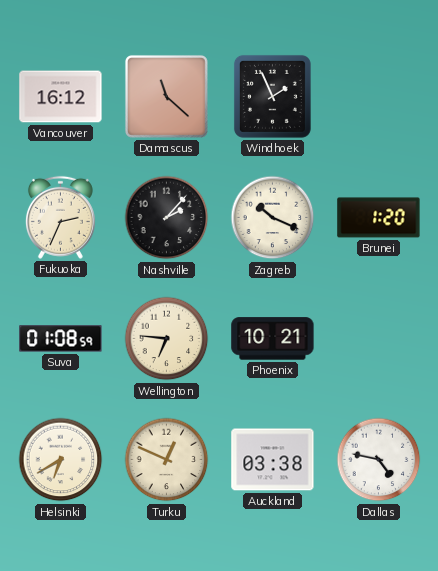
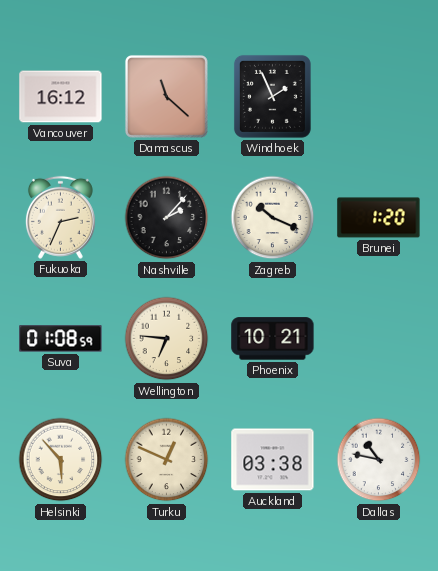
Helsinki: 6:40 -> 5:53 (61, 460)
Dallas: 4:47 -> 10:47 (379, 460)
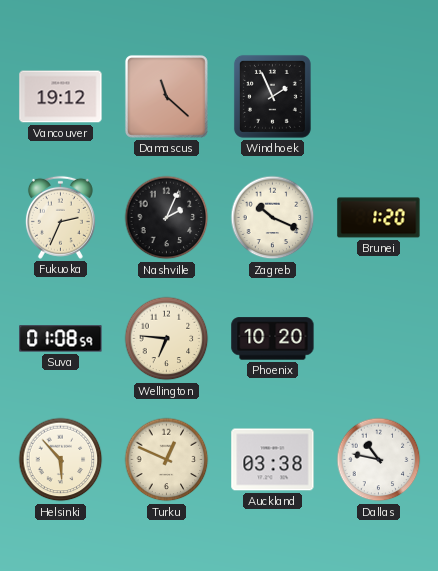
Vancouver: 16:12 -> 19:12 (61, 97)
Nashville: 2:07 -> 2:04 (167, 218)
Phoenix: 10:21 -> 10:20 (273, 339)
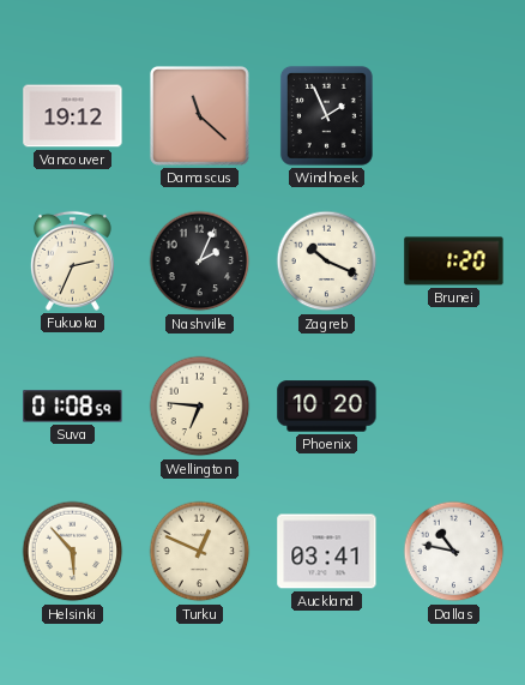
Auckland: 03:38 -> 03:41 (327, 552)
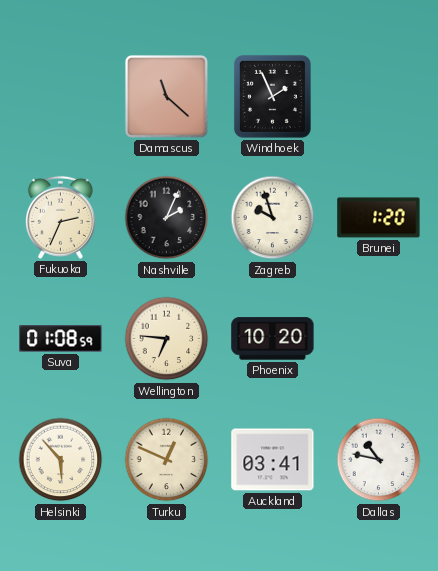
Vancouver: 19:12 -> none (73, 116)
Zagreb: 10:19 -> 9:57 (273, 218)
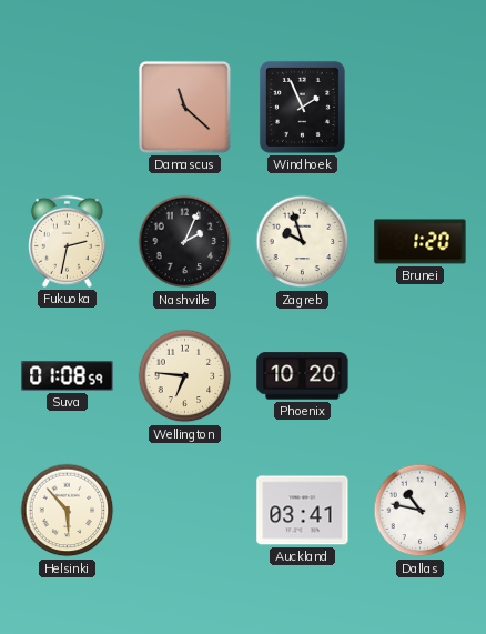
Fukuoka: 2:34 -> 2:32 (67, 241)
Turku: 12:49 -> none (167, 460)
